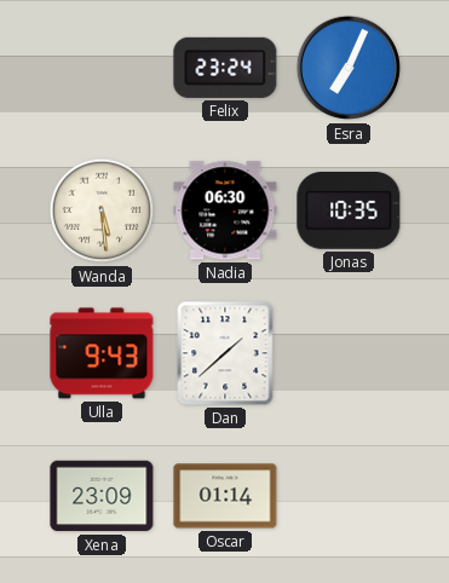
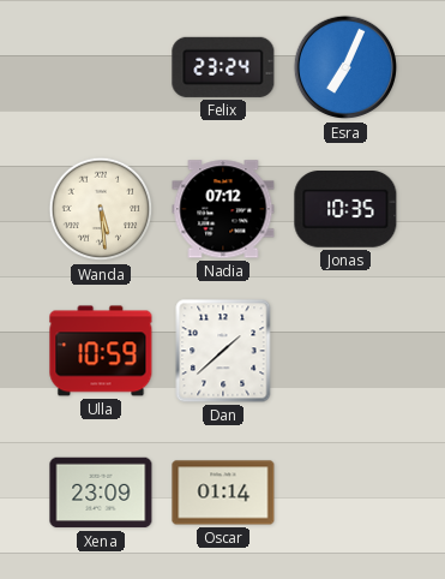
Nadia: 06:30 -> 07:12 (223, 209)
Ulla: 9:43 -> 10:59 (101, 351)
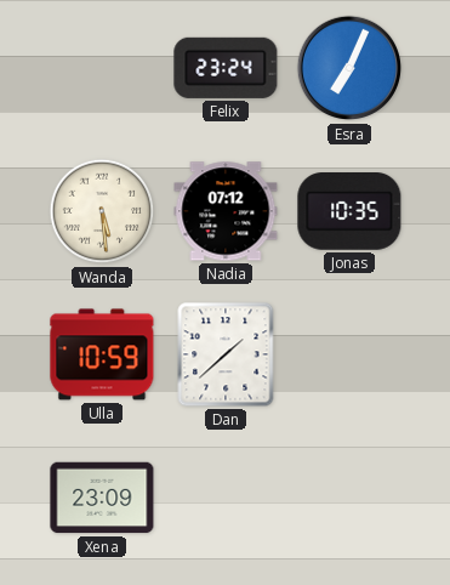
Oscar: 01:14 -> none (223, 493)
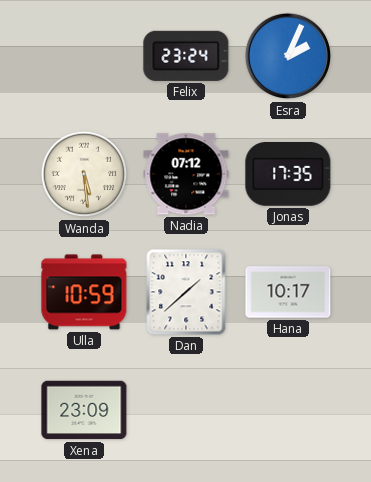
Esra: 7:04 -> 2:04 (288, 56)
Jonas: 10:35 -> 17:35 (288, 175)
Hana: none -> 10:17 (288, 292)
